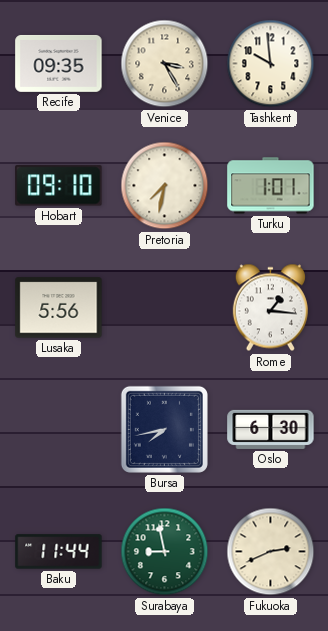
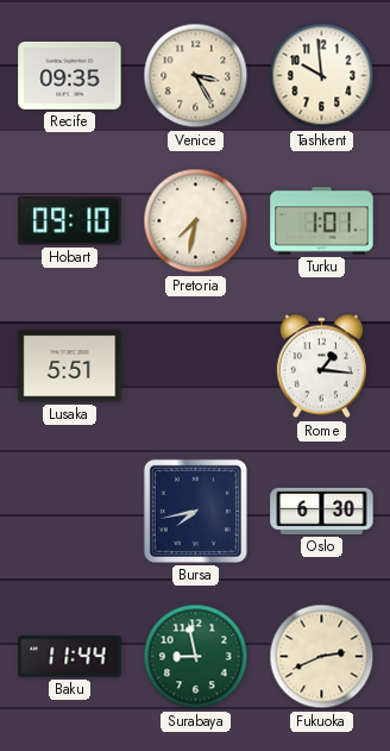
Lusaka: 5:56 -> 5:51 (70, 367)
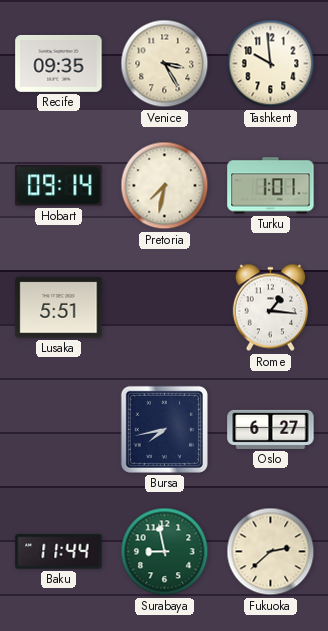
Hobart: 09:10 -> 09:14 (59, 186)
Oslo: 6:30 -> 6:27 (271, 429)
Fukuoka: 2:41 -> 2:38 (271, 552)
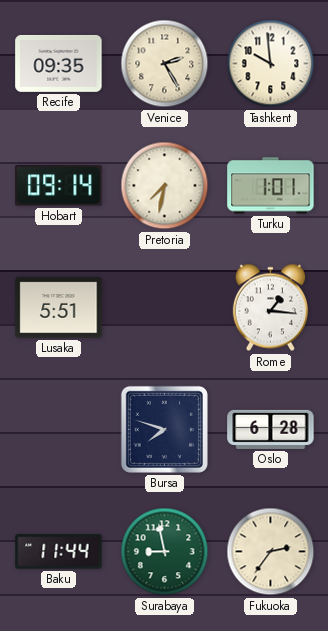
Venice: 3:25 -> 2:25 (165, 64)
Bursa: 7:43 -> 7:48 (164, 429)
Oslo: 6:27 -> 6:28 (271, 429)
Fukuoka: 2:38 -> 2:36 (271, 552)
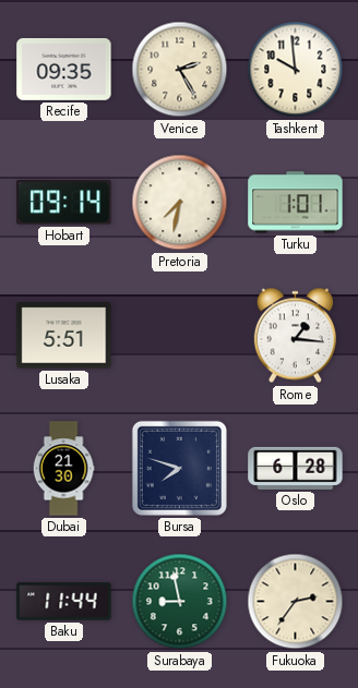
Dubai: none -> 21:30 (63, 469)
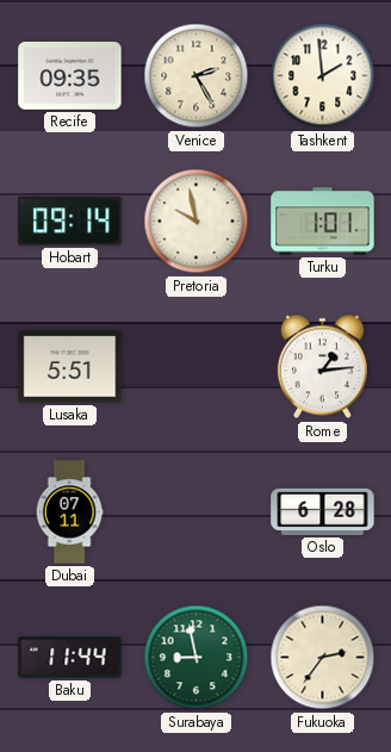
Tashkent: 9:59 -> 1:59 (323, 76)
Pretoria: 7:32 -> 9:58 (197, 222)
Rome: 1:16 -> 1:14 (322, 367)
Dubai: 21:30 -> 07:11 (69, 512)
Bursa: 7:48 -> none (179, 468)
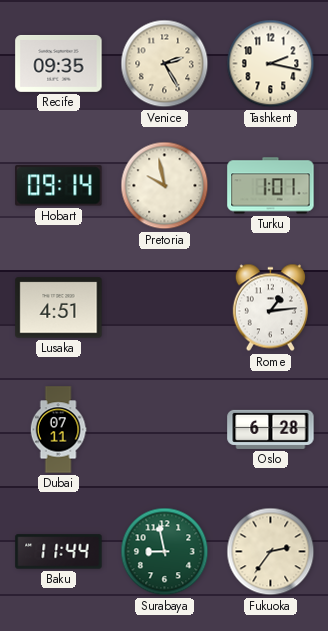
Tashkent: 1:59 -> 2:17 (271, 64)
Lusaka: 5:51 -> 4:51 (59, 308)
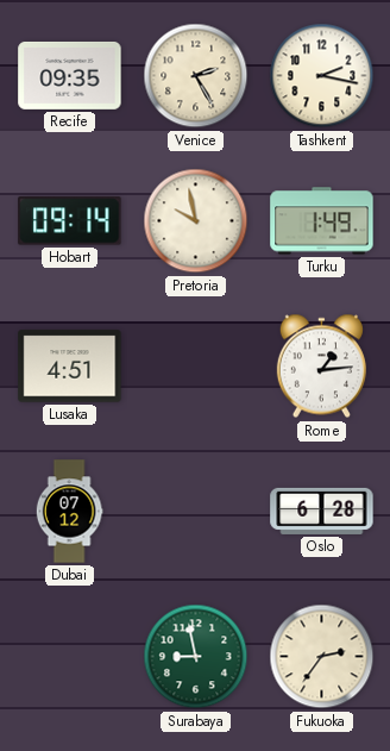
Turku: 1:01 -> 1:49 (322, 221)
Dubai: 07:11 -> 07:12 (69, 512)
Baku: 11:44 -> none (59, 552)
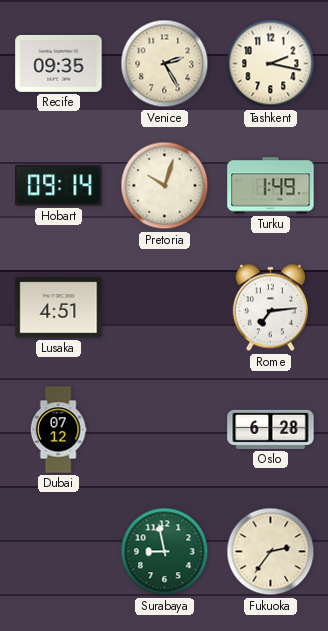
Pretoria: 9:58 -> 10:03 (165, 186)
Rome: 1:14 -> 7:14 (270, 308)
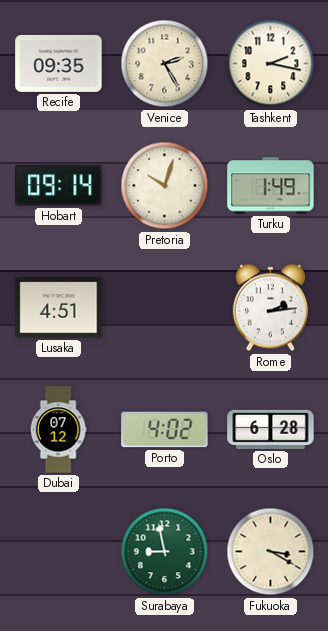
Rome: 7:14 -> 2:14 (270, 308)
Porto: none -> 4:02 (165, 430)
Fukuoka: 2:36 -> 3:20 (271, 552)
